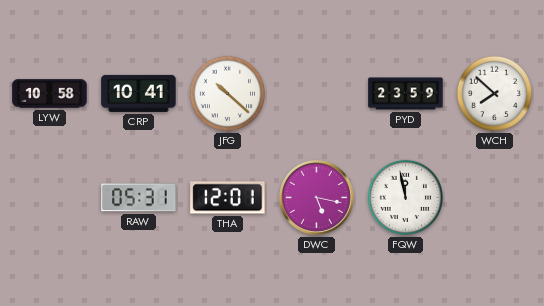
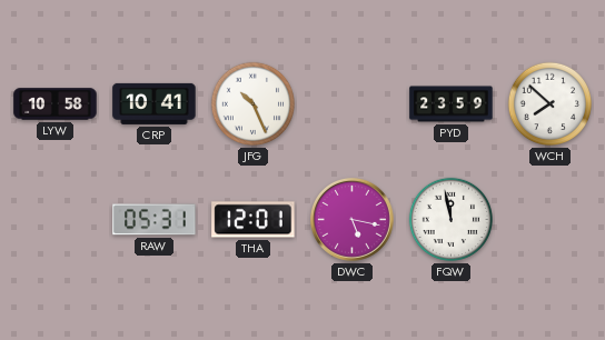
JFG: 10:22 -> 10:26 (254, 104)
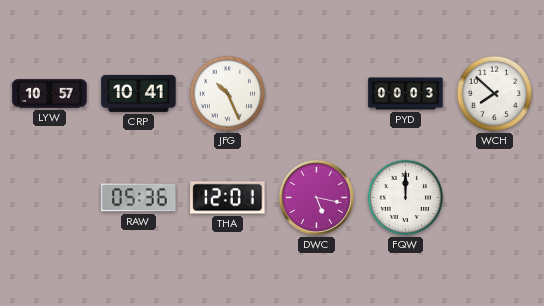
LYW: 10:58 -> 10:57 (50, 94)
PYD: 23:59 -> 00:03 (406, 94)
RAW: 05:31 -> 05:36 (139, 198)
FQW: 11:58 -> 12:00 (406, 198)
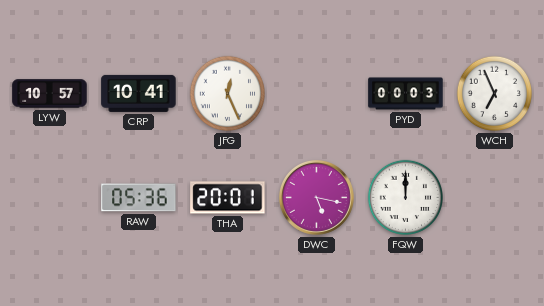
JFG: 10:26 -> 12:26 (228, 94)
WCH: 7:52 -> 6:56 (495, 94)
THA: 12:01 -> 20:01 (228, 198)
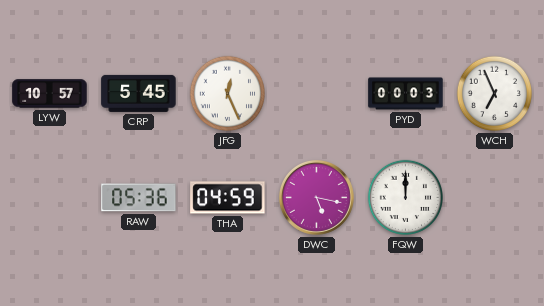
CRP: 10:41 -> 5:45 (139, 93)
THA: 20:01 -> 04:59 (228, 198)
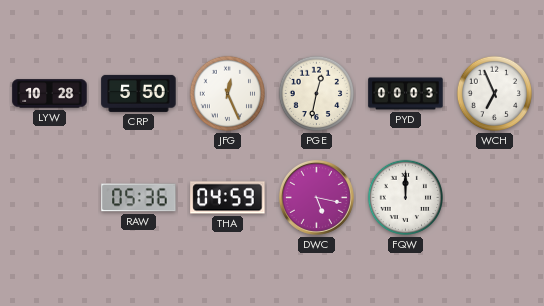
LYW: 10:57 -> 10:28 (50, 94)
CRP: 5:45 -> 5:50 (139, 93)
PGE: none -> 12:32 (317, 94)
